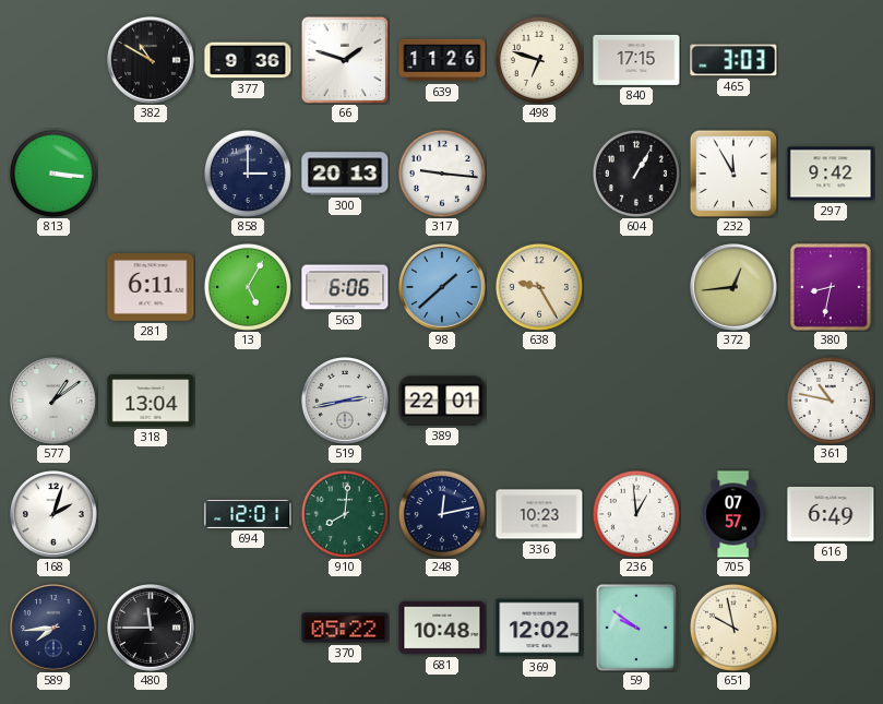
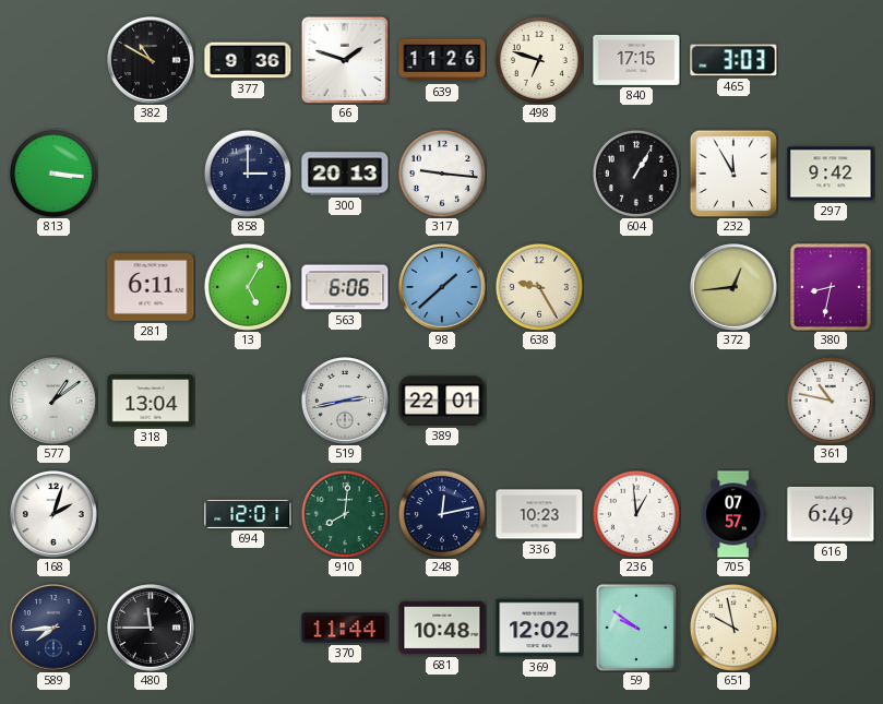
370: 05:22 -> 11:44 (345, 628)
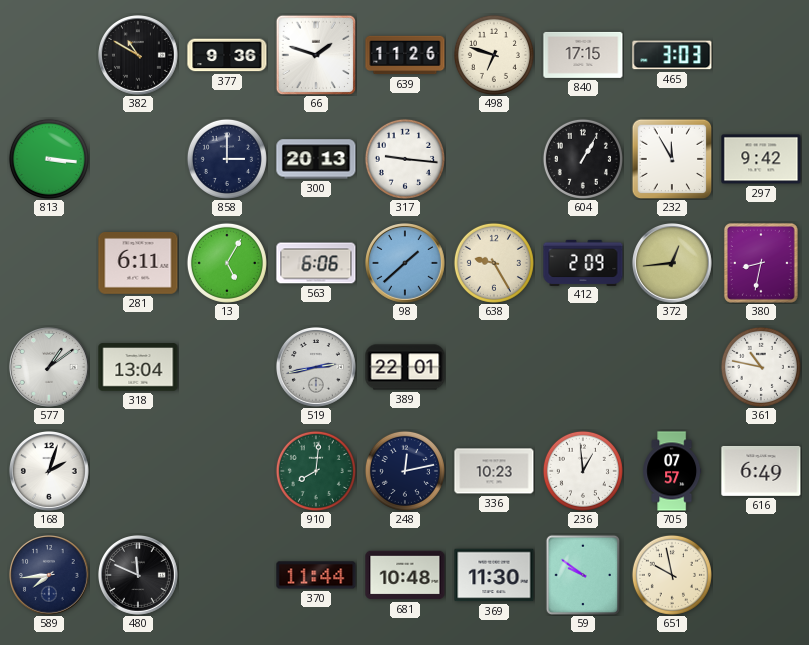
412: none -> 2:09 (583, 262)
694: 12:01 -> none (248, 514)
480: 11:45 -> 11:49 (139, 576)
369: 12:02 -> 11:30 (494, 575)
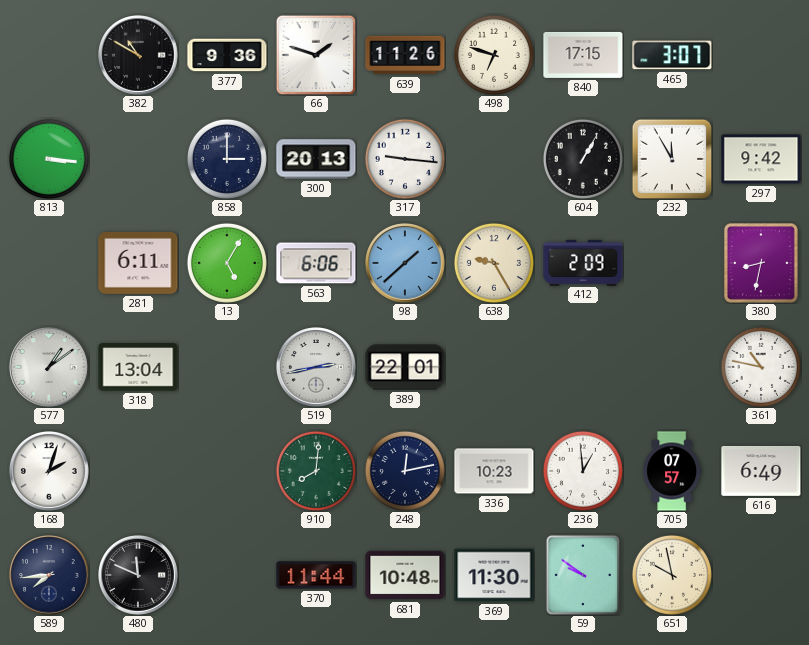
465: 3:03 -> 3:07 (672, 55)
372: 12:44 -> none (673, 264)
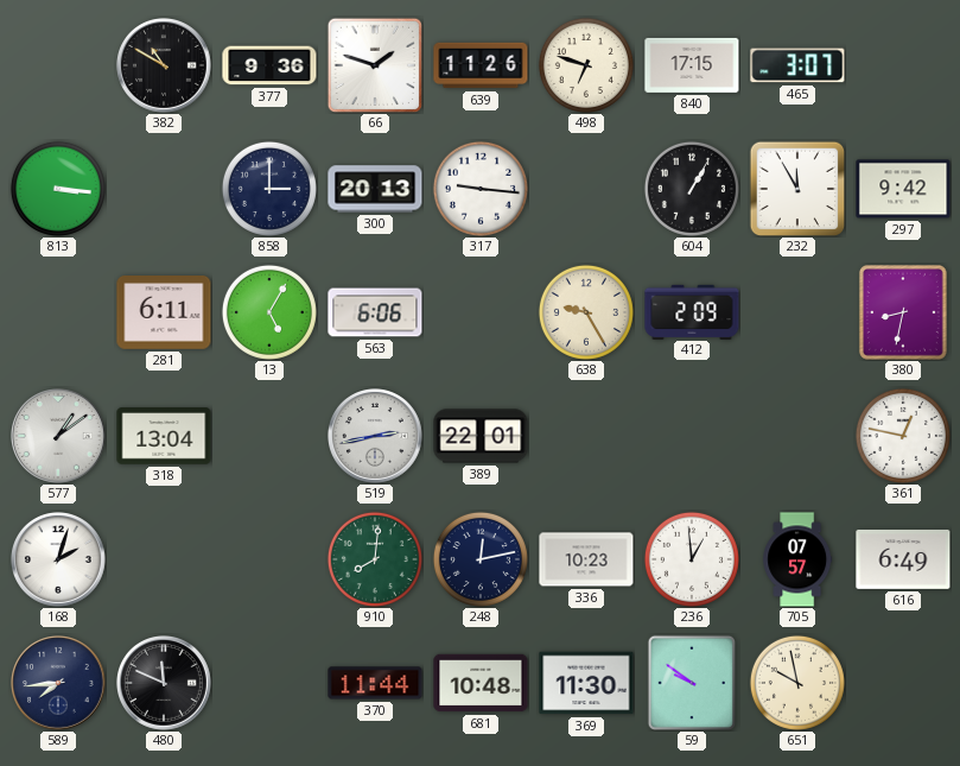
98: 1:38 -> none (406, 264)
361: 10:47 -> 12:47 (903, 436)
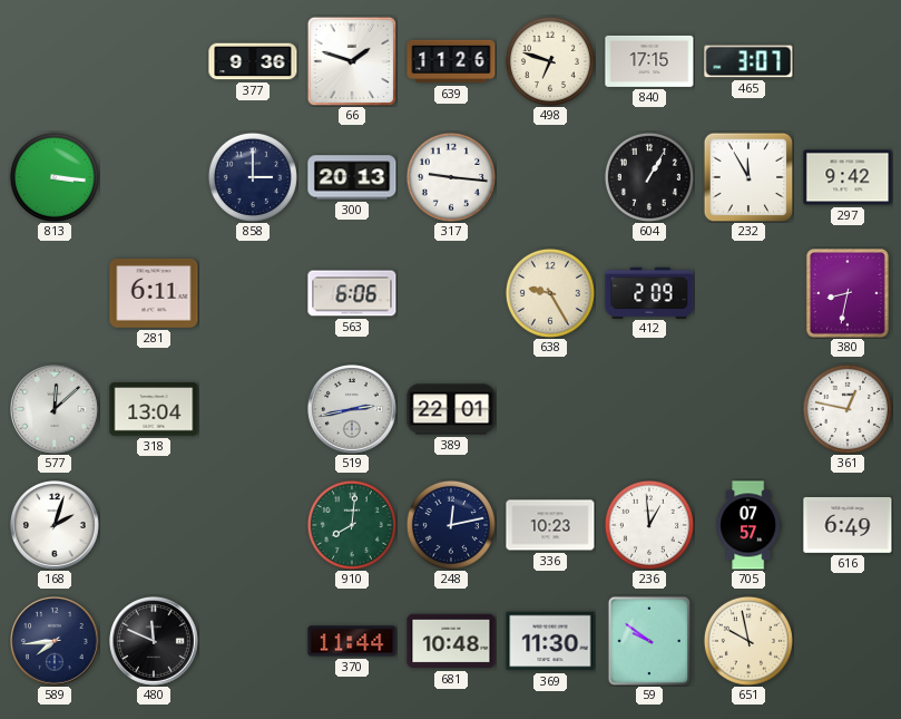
382: 10:50 -> none (165, 67)
13: 5:05 -> none (269, 312)
577: 1:09 -> 12:08 (56, 410)
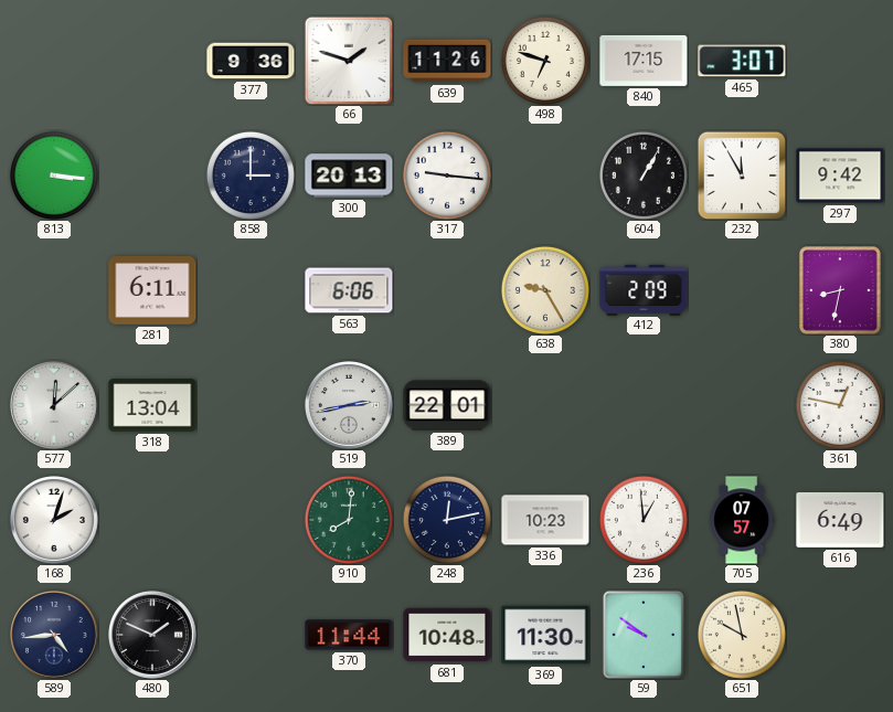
589: 7:44 -> 4:44 (55, 636)
480: 11:49 -> 1:49 (153, 636)
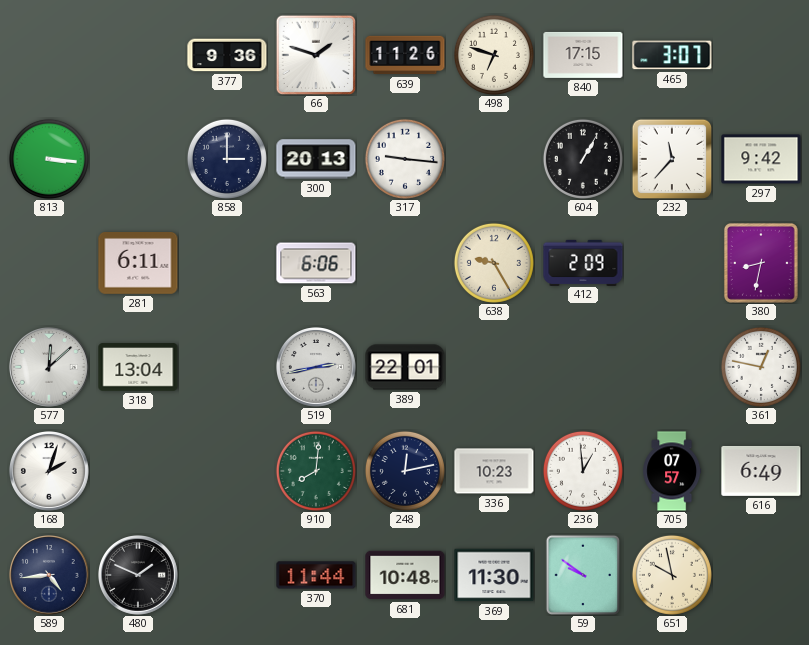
232: 11:55 -> 11:37 (672, 159)
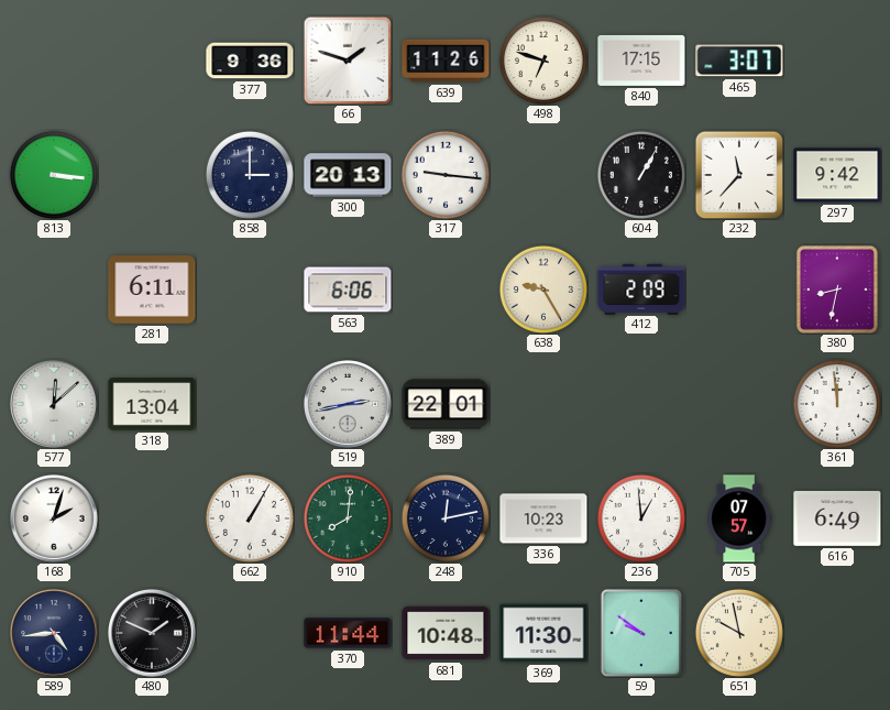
361: 12:47 -> 11:59 (837, 404)
662: none -> 1:05 (250, 518)
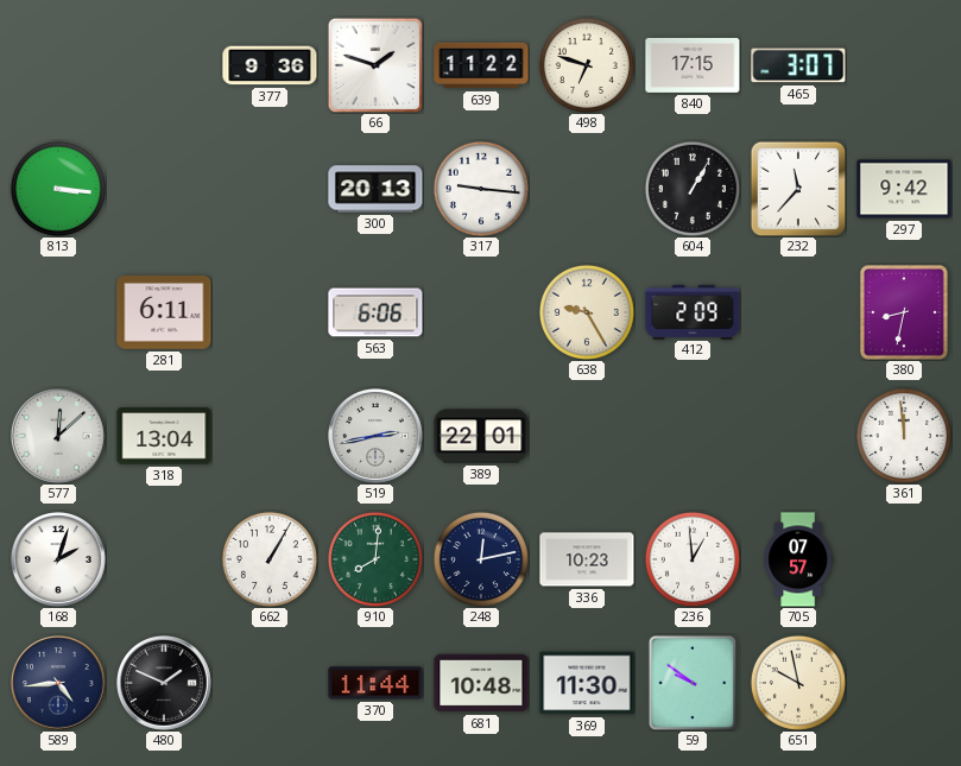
639: 11:26 -> 11:22 (481, 65)
858: 3:00 -> none (250, 175)
616: 6:49 -> none (837, 518)
